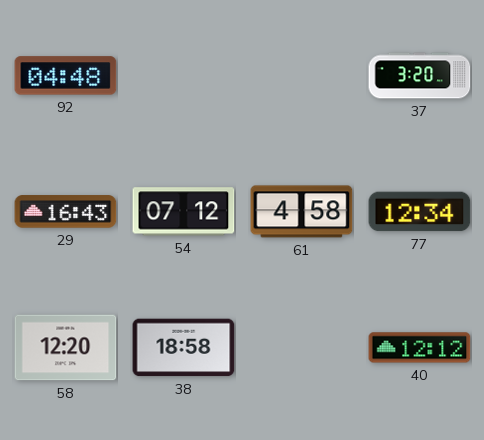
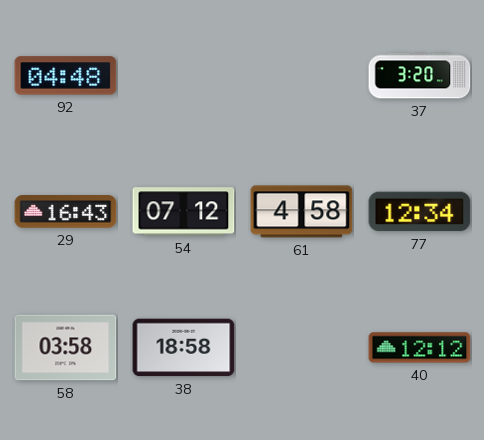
58: 12:20 -> 03:58 (66, 348)
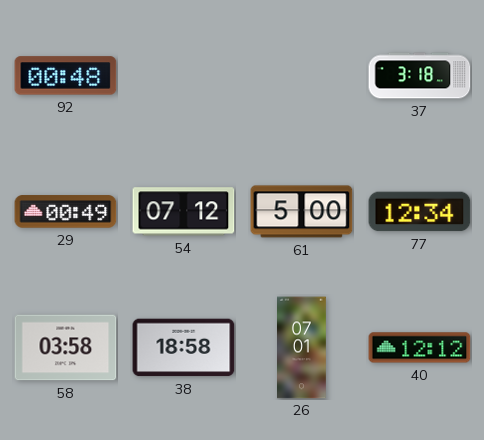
92: 04:48 -> 00:48 (66, 76)
37: 3:20 -> 3:18 (420, 76)
29: 16:43 -> 00:49 (66, 212)
61: 4:58 -> 5:00 (302, 212)
26: none -> 07:01 (302, 348)
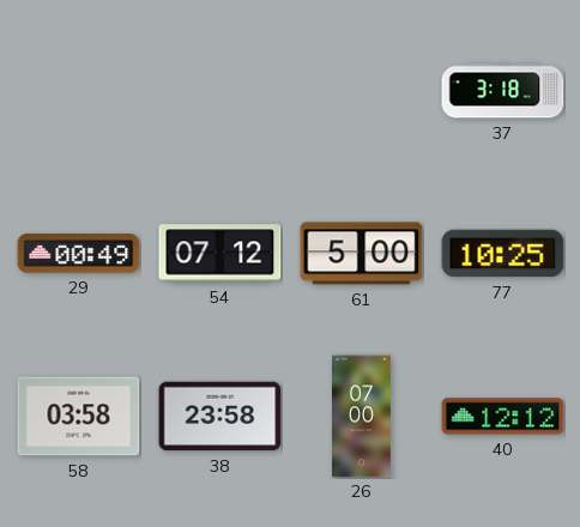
92: 00:48 -> none (66, 76)
77: 12:34 -> 10:25 (503, 254)
38: 18:58 -> 23:58 (220, 417)
26: 07:01 -> 07:00 (362, 417)
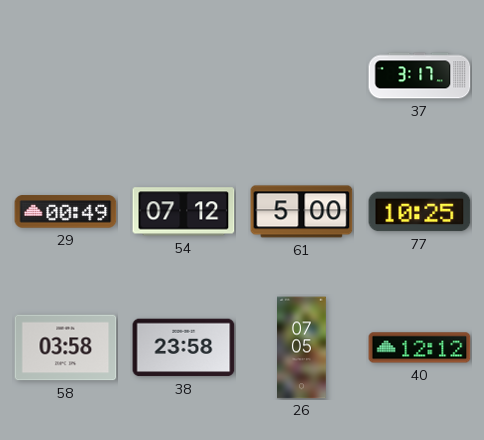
37: 3:18 -> 3:17 (420, 76)
26: 07:00 -> 07:05 (302, 348)
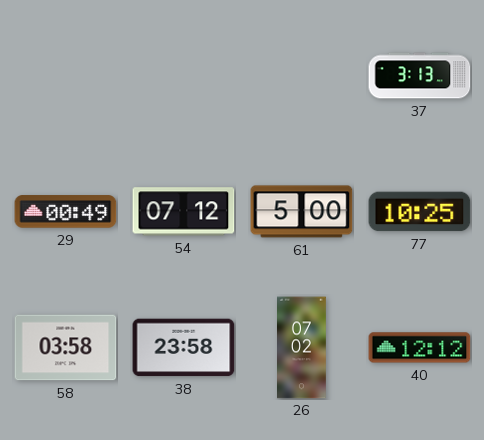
37: 3:17 -> 3:13 (420, 76)
26: 07:05 -> 07:02 (302, 348)
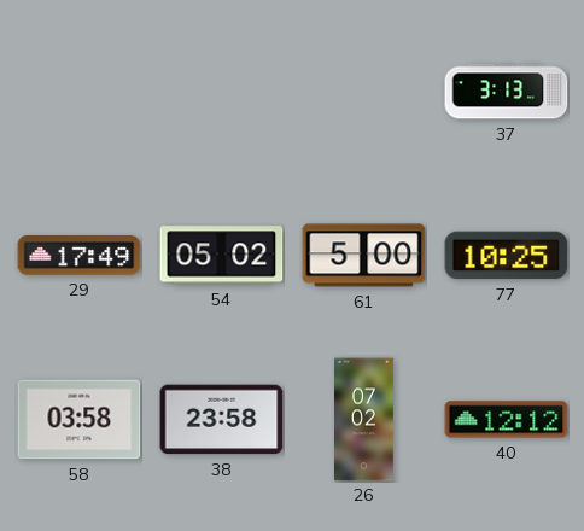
29: 00:49 -> 17:49 (80, 256)
54: 07:12 -> 05:02 (222, 256)
